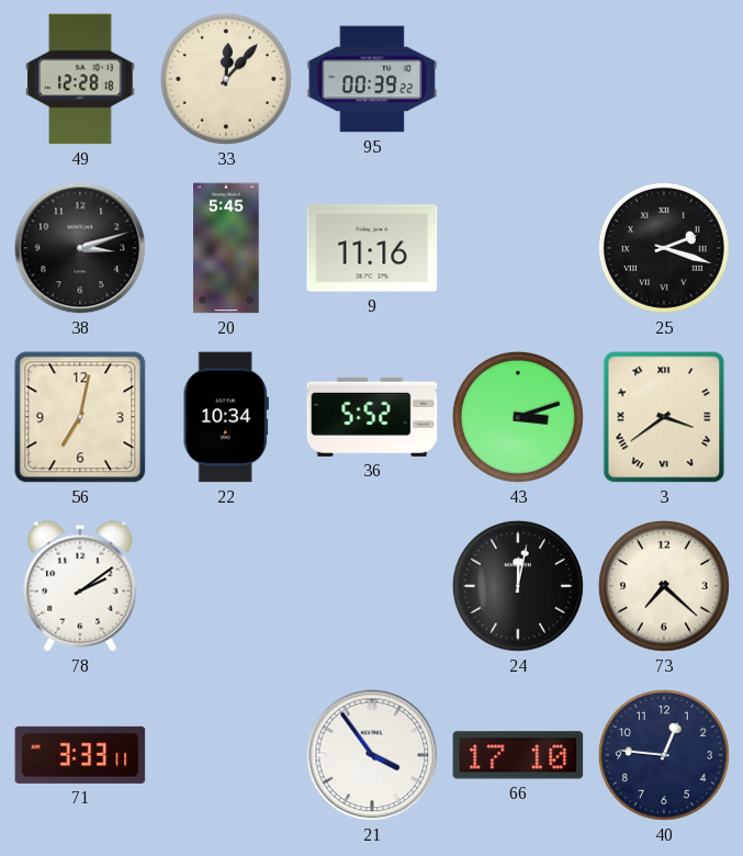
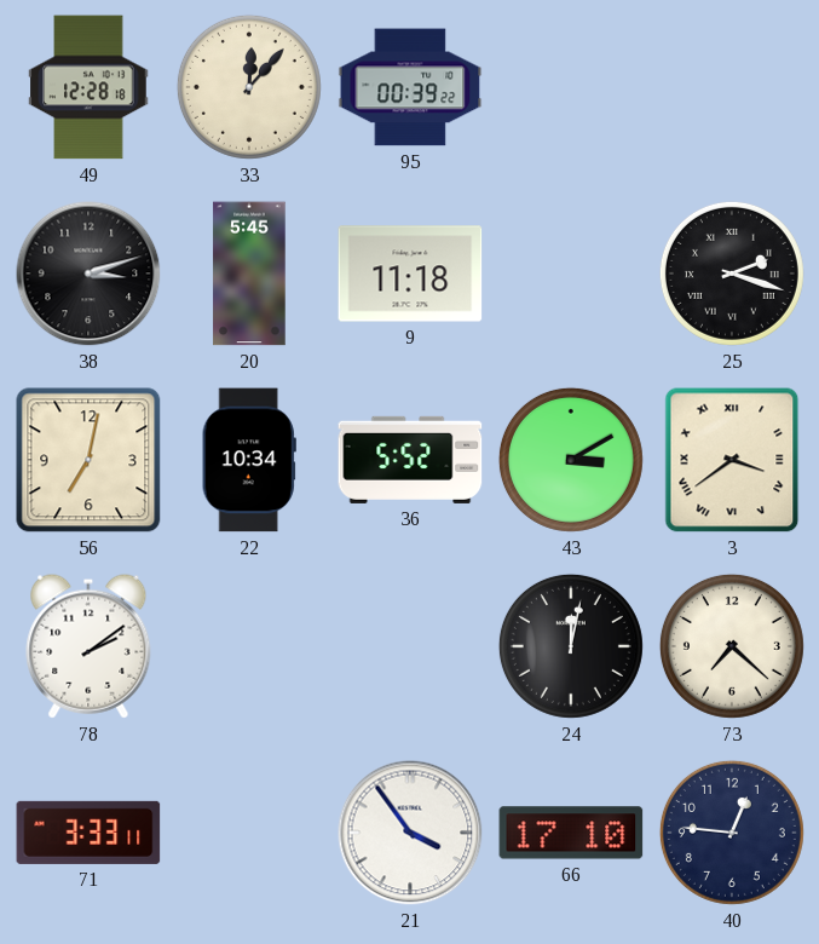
9: 11:16 -> 11:18 (410, 274)
43: 3:12 -> 3:10 (571, 460)
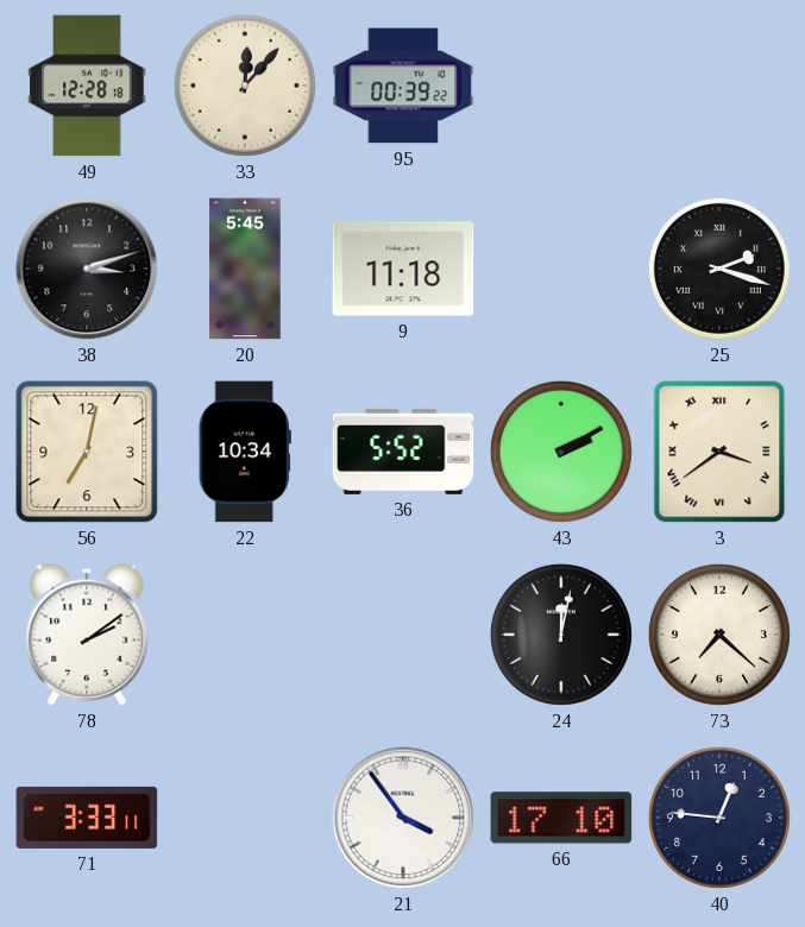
43: 3:10 -> 2:10 (561, 452)
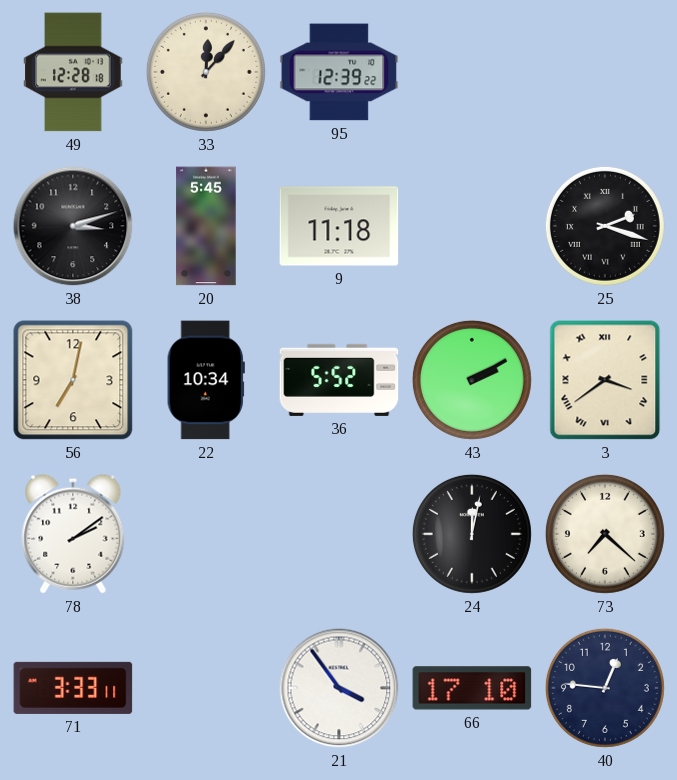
95: 00:39 -> 12:39 (339, 72)
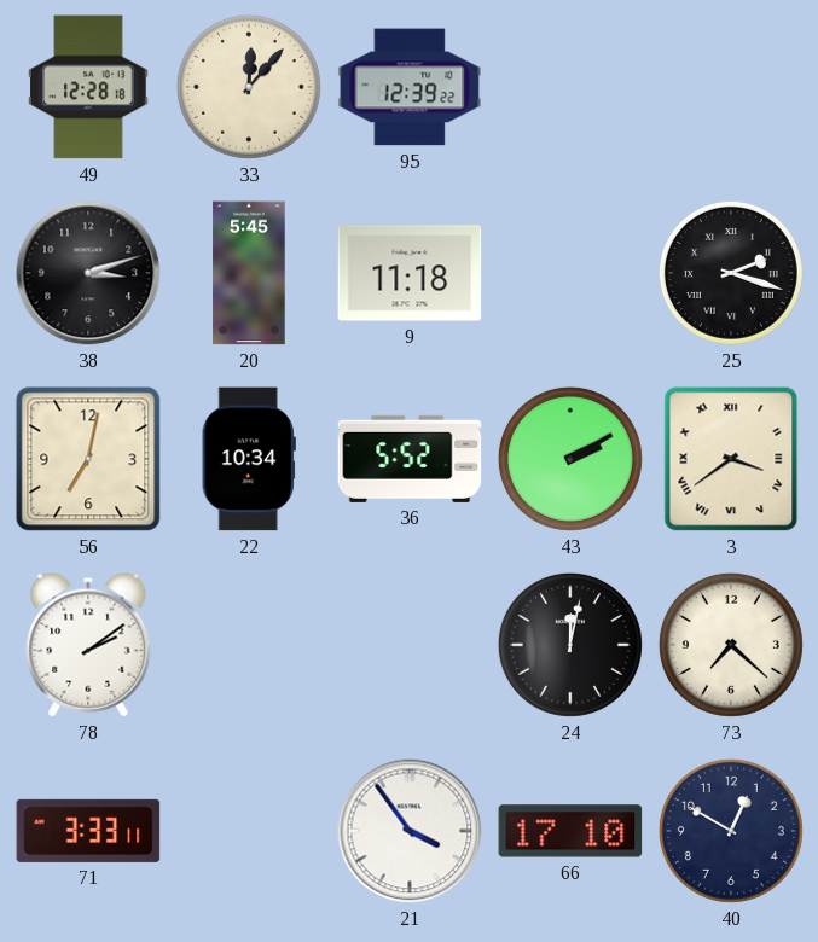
40: 12:46 -> 12:50 (731, 831)
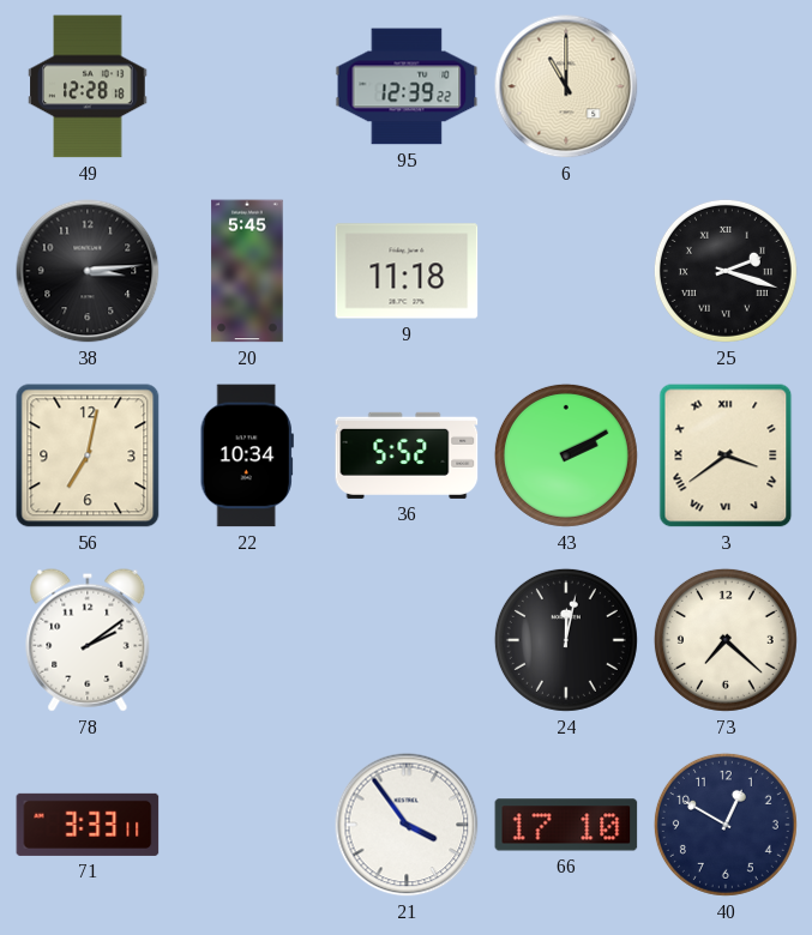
33: 12:07 -> none (249, 87)
6: none -> 11:00 (566, 86)
38: 3:12 -> 3:14 (88, 271)
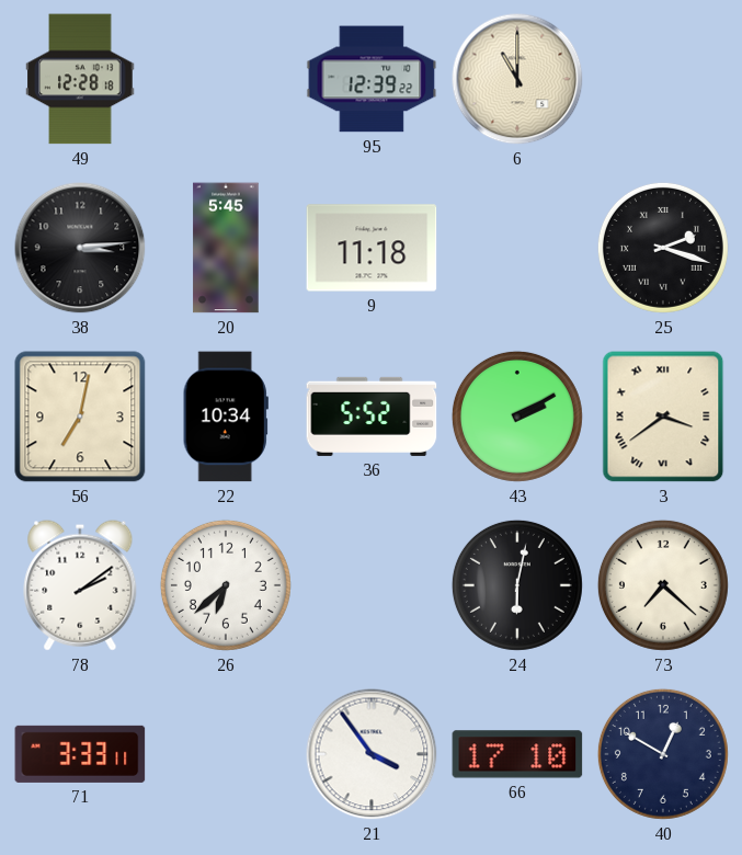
26: none -> 6:38 (226, 585)
24: 12:02 -> 6:02 (517, 585)
